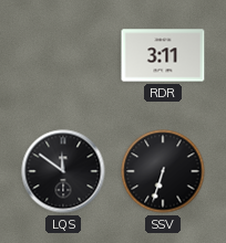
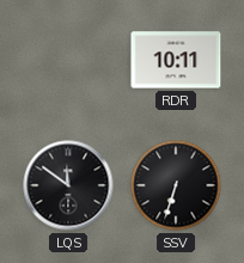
RDR: 3:11 -> 10:11 (176, 60)
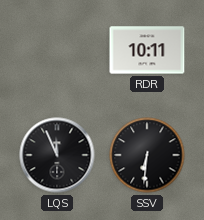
LQS: 11:51 -> 11:56 (57, 155)
SSV: 6:33 -> 6:31 (147, 155)
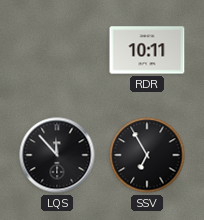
LQS: 11:56 -> 11:53 (57, 155)
SSV: 6:31 -> 6:55 (147, 155)
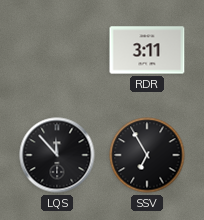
RDR: 10:11 -> 3:11 (147, 50)
